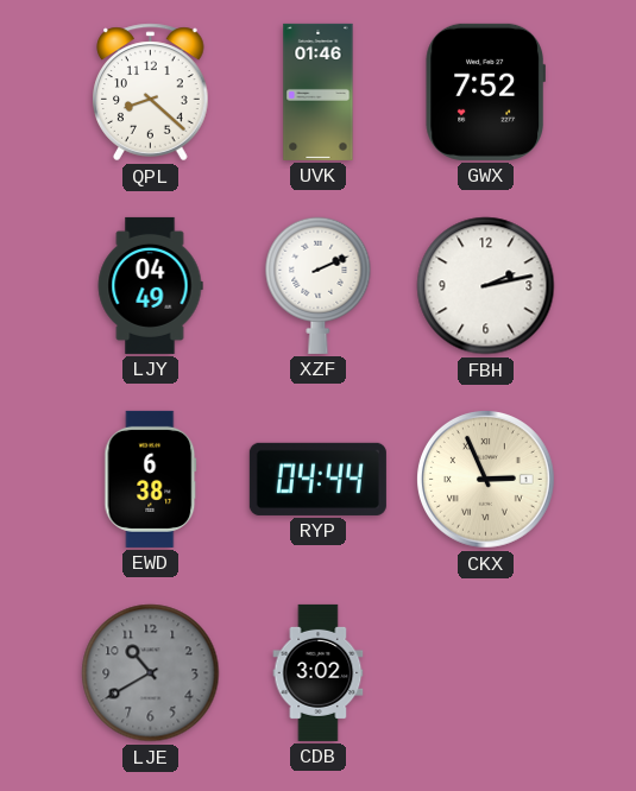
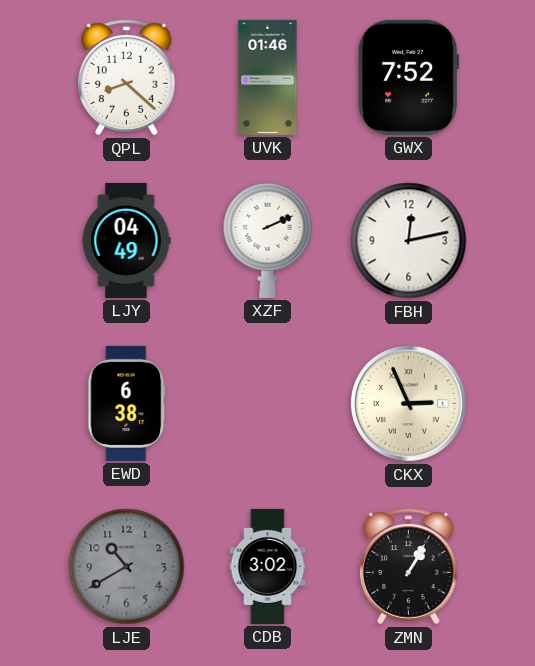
FBH: 2:13 -> 12:13 (409, 241)
RYP: 04:44 -> none (317, 479)
ZMN: none -> 1:05 (409, 567)
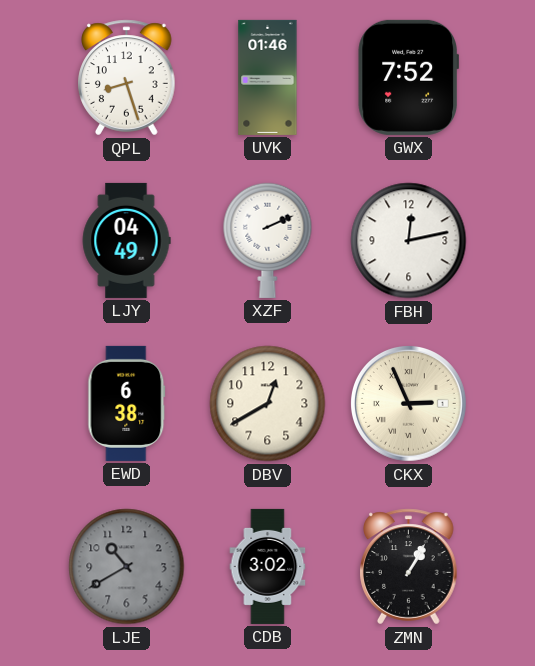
QPL: 8:22 -> 8:27 (127, 78)
DBV: none -> 12:40 (268, 404)
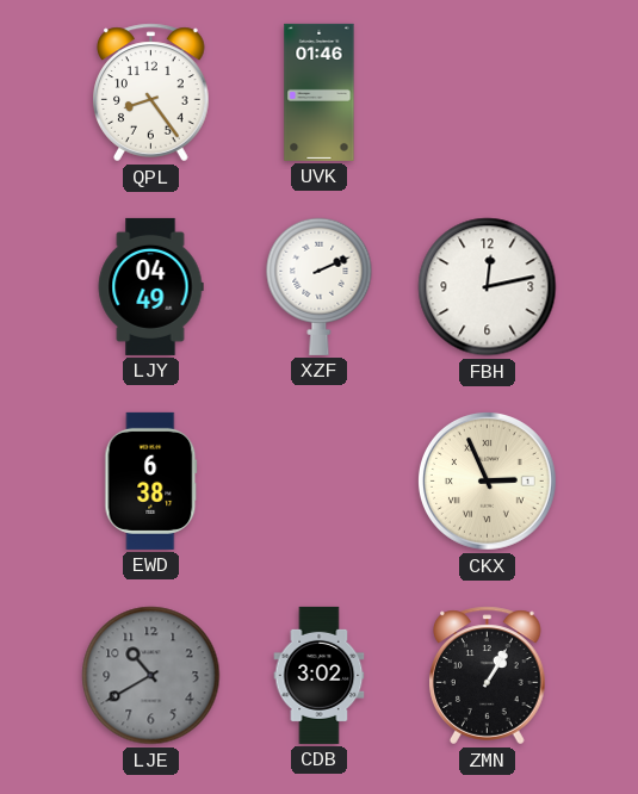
QPL: 8:27 -> 8:24 (151, 93)
GWX: 7:52 -> none (408, 77)
DBV: 12:40 -> none (268, 404)
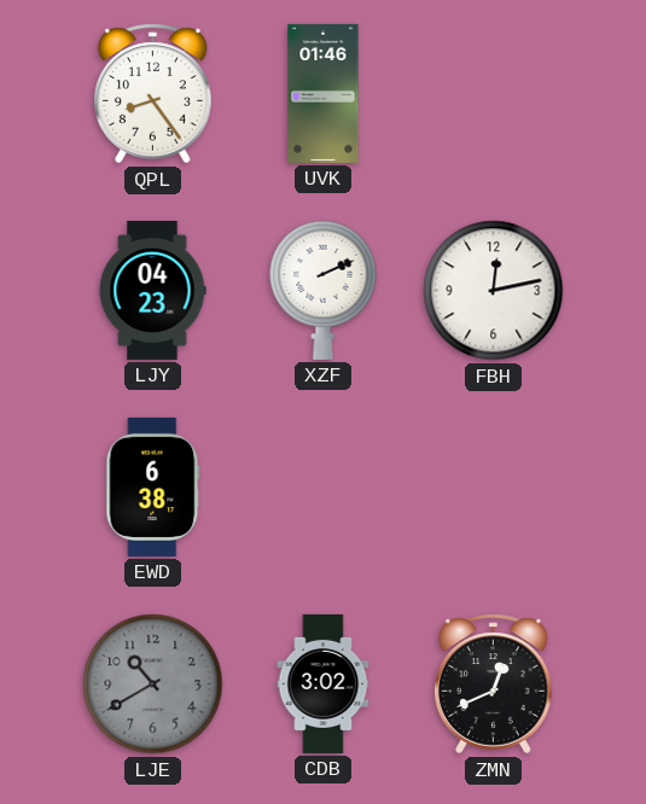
LJY: 04:49 -> 04:23 (152, 290)
CKX: 2:56 -> none (488, 482)
ZMN: 1:05 -> 12:41 (494, 684)
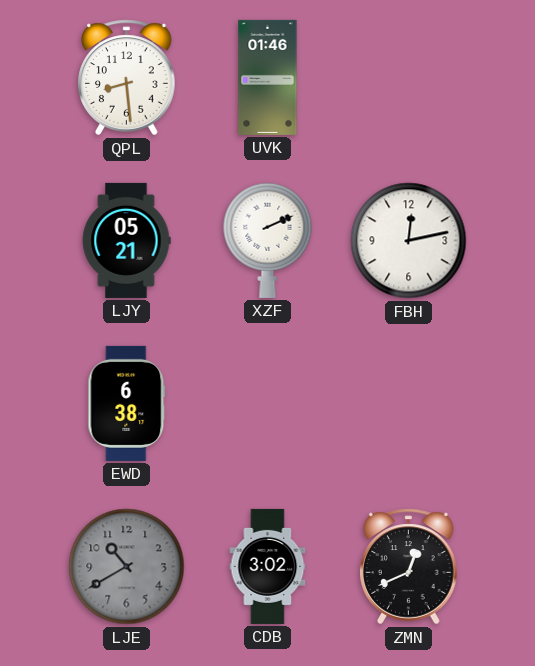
QPL: 8:24 -> 8:29 (127, 78)
LJY: 04:23 -> 05:21 (126, 240)
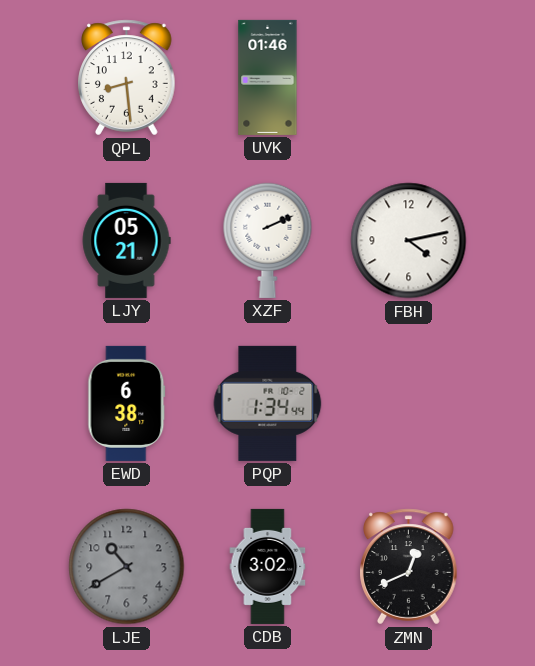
FBH: 12:13 -> 4:13 (409, 241)
PQP: none -> 1:34 (268, 403)
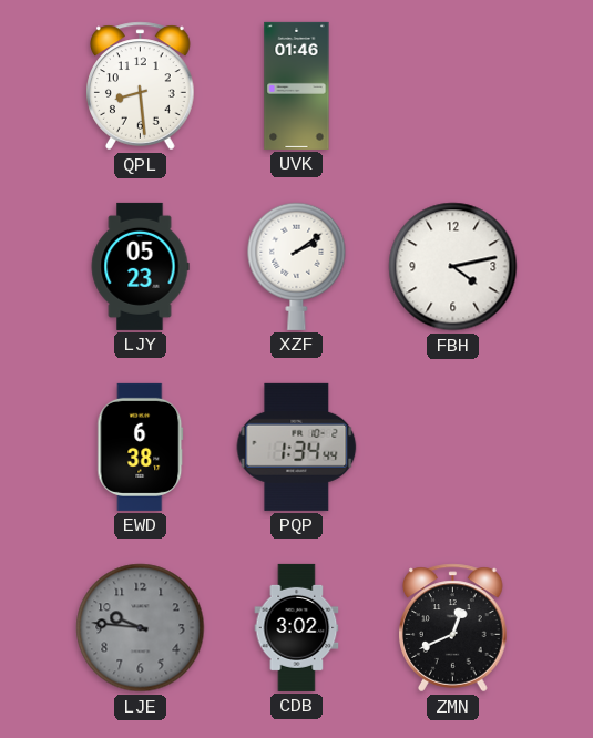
LJY: 05:21 -> 05:23 (140, 266)
XZF: 2:11 -> 2:09 (297, 266)
LJE: 10:40 -> 9:46 (141, 628)
